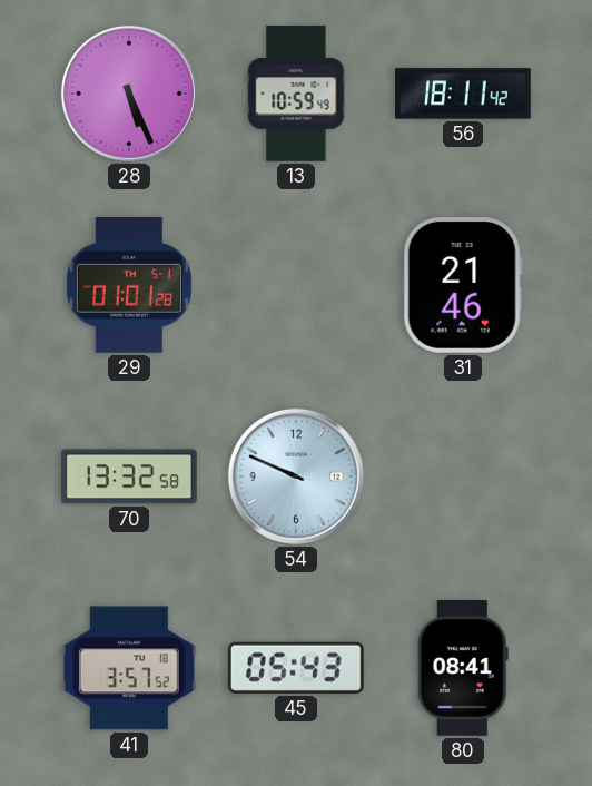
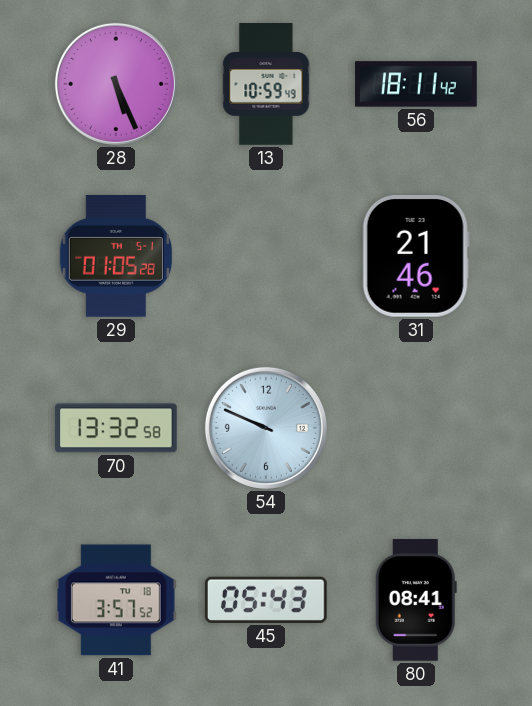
29: 01:01 -> 01:05 (116, 257)
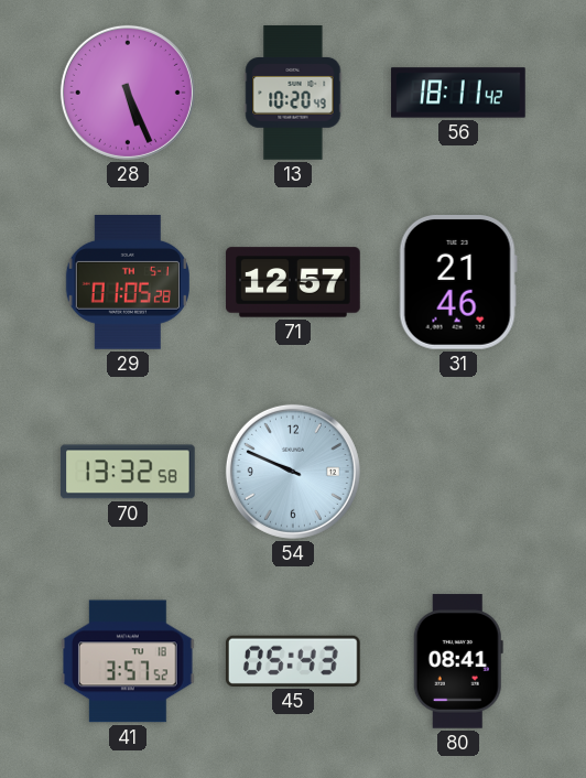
13: 10:59 -> 10:20 (293, 93)
71: none -> 12:57 (293, 282)
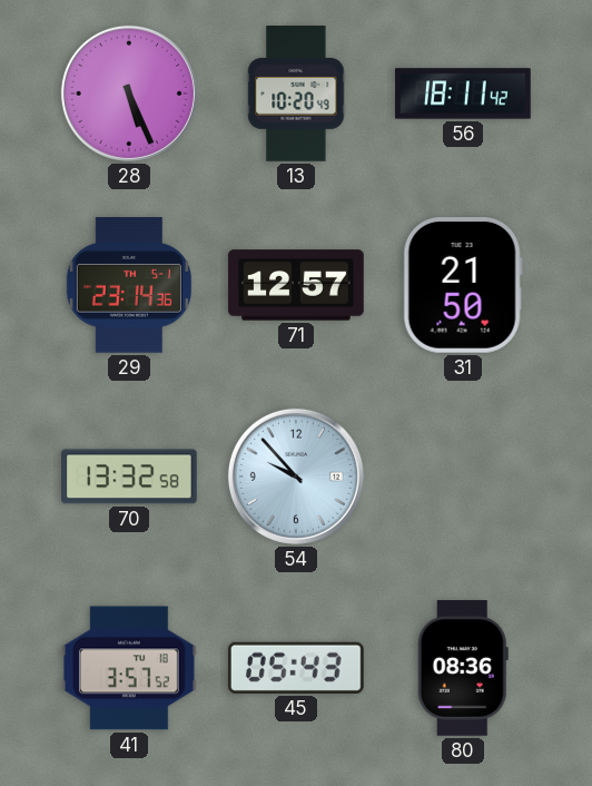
29: 01:05 -> 23:14 (129, 286)
31: 21:46 -> 21:50 (463, 286)
54: 9:49 -> 9:53 (296, 476)
80: 08:41 -> 08:36 (463, 668)
